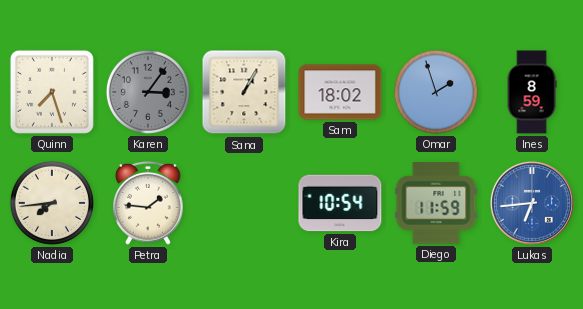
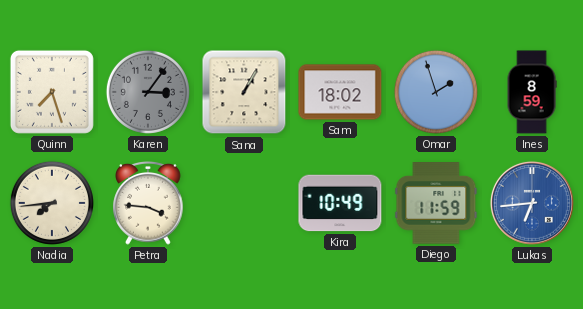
Petra: 1:46 -> 3:46 (148, 204)
Kira: 10:54 -> 10:49 (340, 203)
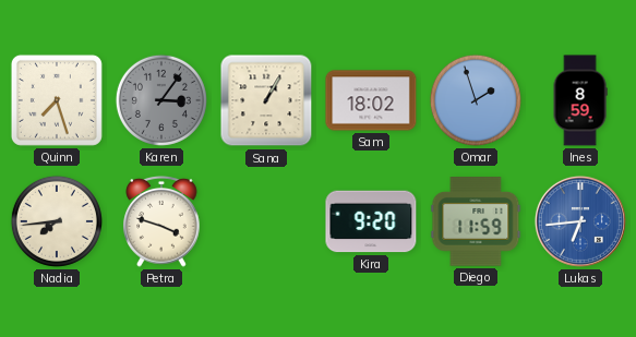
Petra: 3:46 -> 3:48 (161, 222)
Kira: 10:49 -> 9:20 (371, 221)
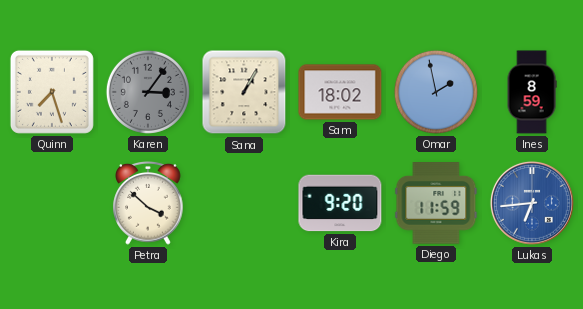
Omar: 1:57 -> 1:58 (436, 92)
Nadia: 7:44 -> none (57, 221)
Petra: 3:48 -> 3:52 (148, 204)
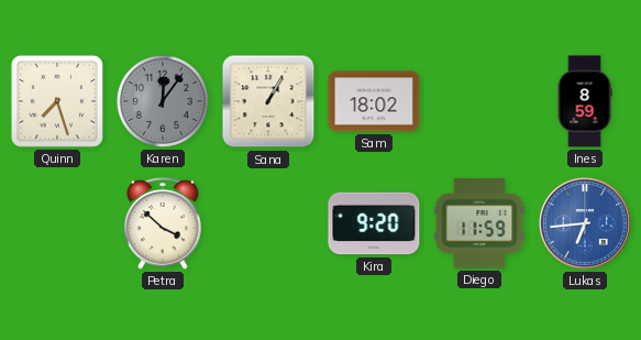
Karen: 3:06 -> 12:06 (163, 101)
Omar: 1:58 -> none (436, 92)
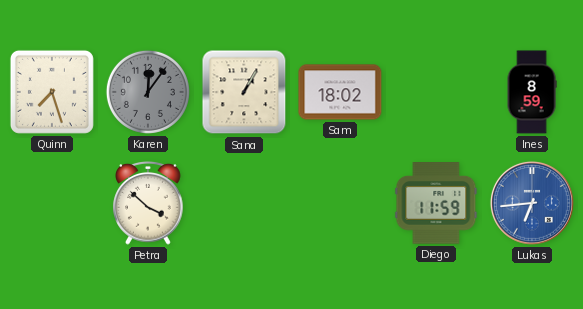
Kira: 9:20 -> none (374, 223)
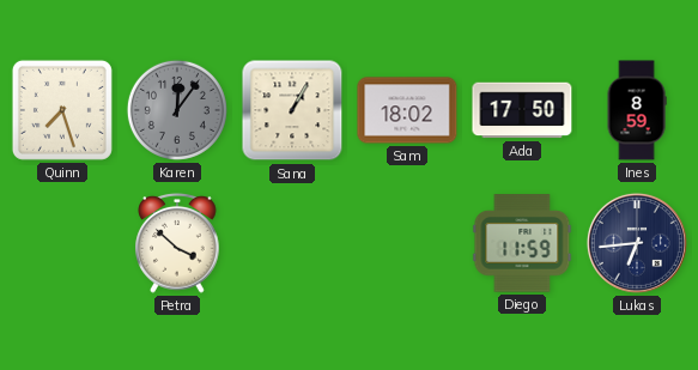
Ada: none -> 17:50 (522, 110)
Lukas dial: blue -> navy (637, 243)
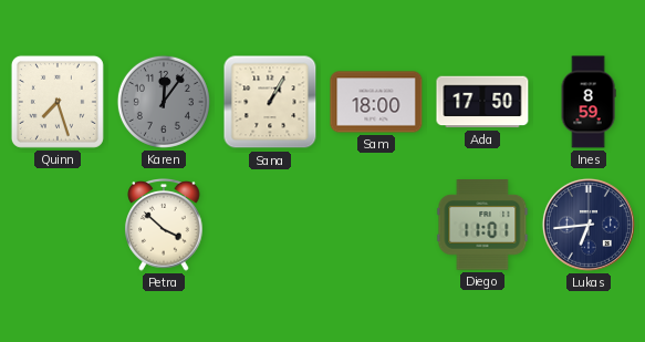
Sam: 18:02 -> 18:00 (376, 102)
Diego: 11:59 -> 11:01 (482, 225)
